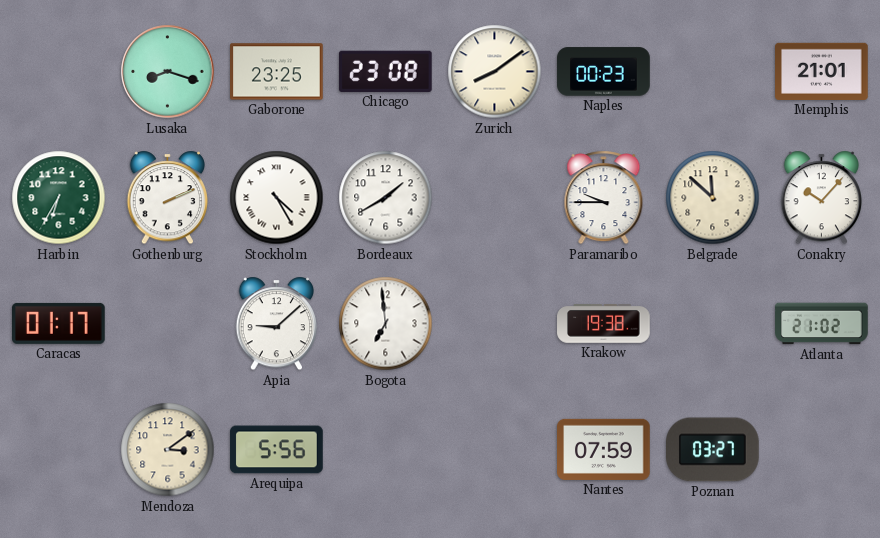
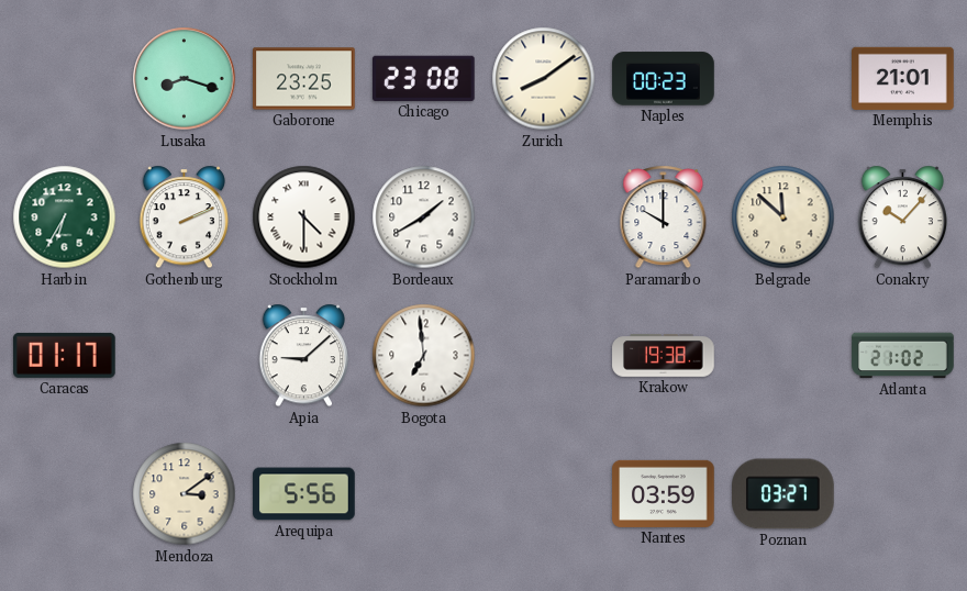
Stockholm: 4:25 -> 4:30 (304, 218)
Paramaribo: 9:45 -> 10:00 (664, 218)
Nantes: 07:59 -> 03:59 (664, 493)
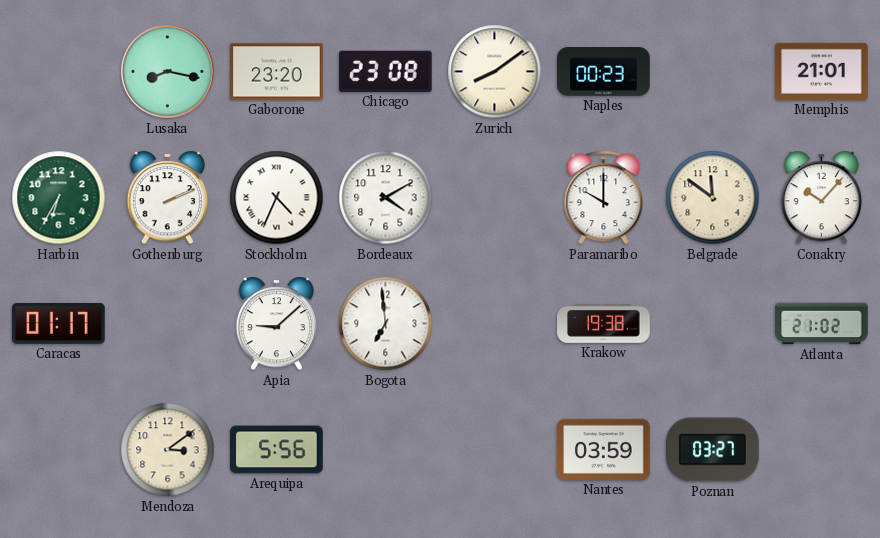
Lusaka: 8:18 -> 8:17 (168, 72)
Gaborone: 23:25 -> 23:20 (277, 72)
Stockholm: 4:30 -> 4:34 (277, 198)
Bordeaux: 1:40 -> 4:10 (386, 198)
Belgrade: 11:52 -> 11:51 (713, 198)
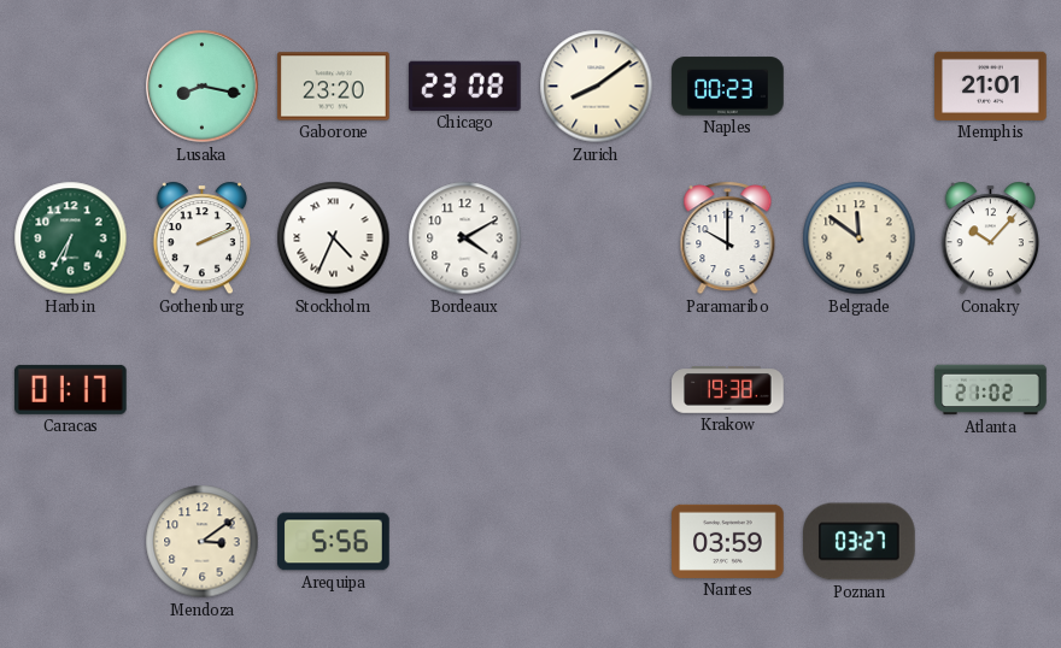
Apia: 9:08 -> none (277, 324)
Bogota: 6:59 -> none (386, 324)
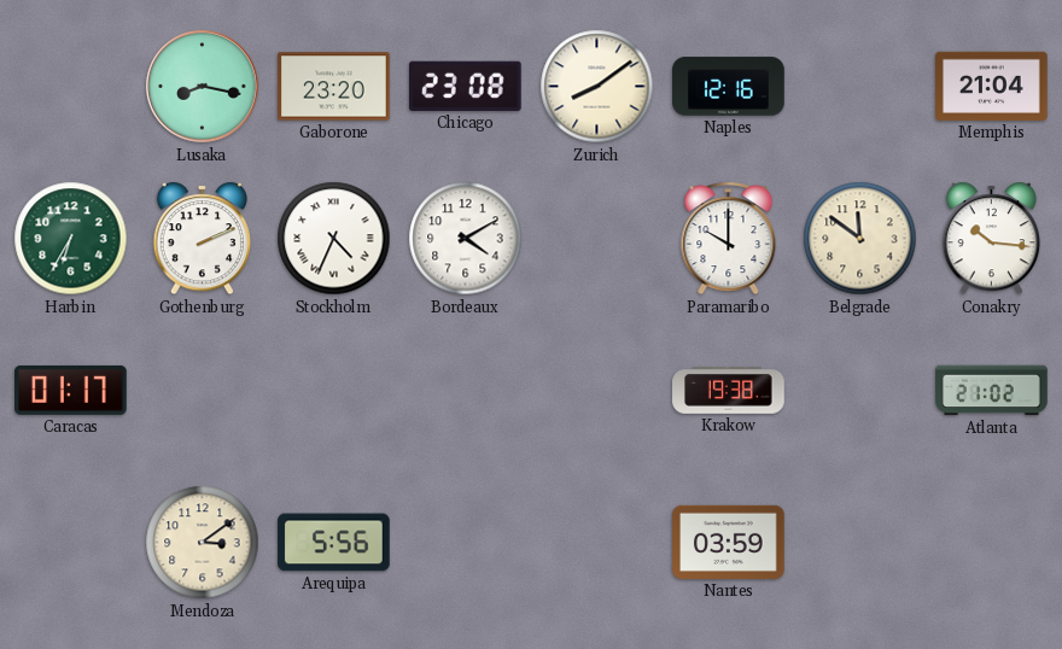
Naples: 00:23 -> 12:16 (729, 87)
Memphis: 21:01 -> 21:04 (992, 86)
Conakry: 10:07 -> 10:16 (992, 239)
Poznan: 03:27 -> none (860, 542)
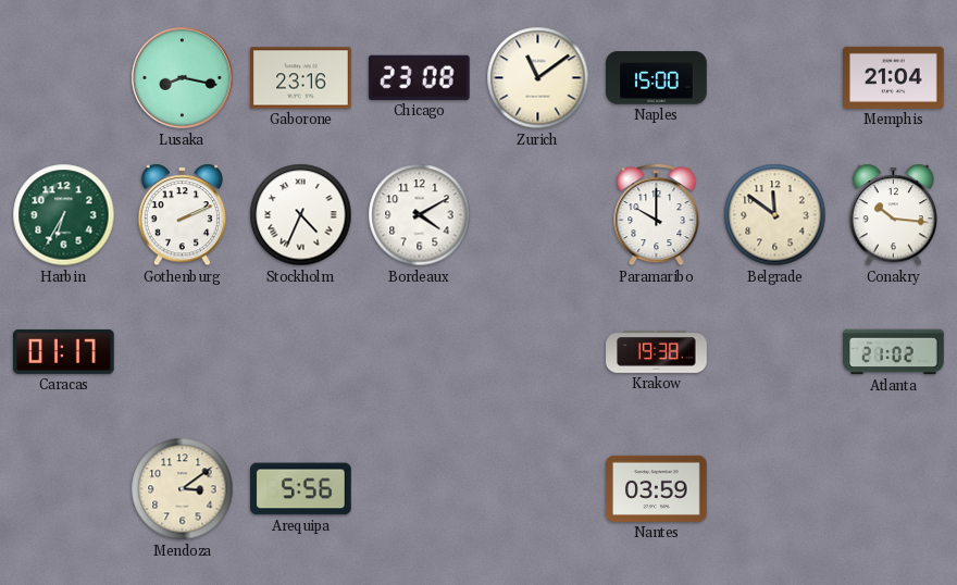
Gaborone: 23:20 -> 23:16 (301, 78)
Zurich: 8:09 -> 11:09 (538, 78)
Naples: 12:16 -> 15:00 (657, 78)
